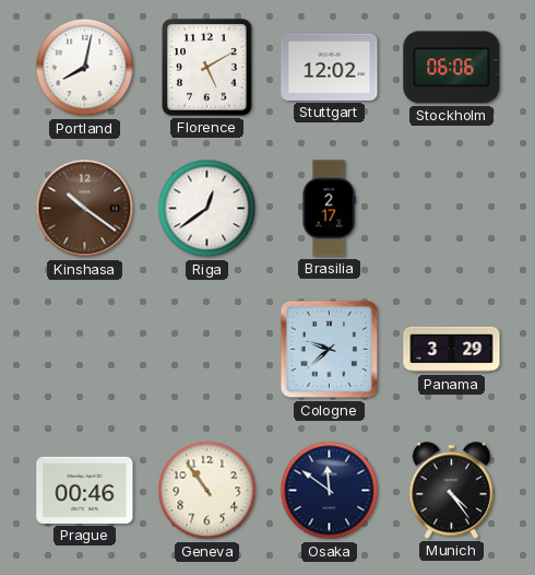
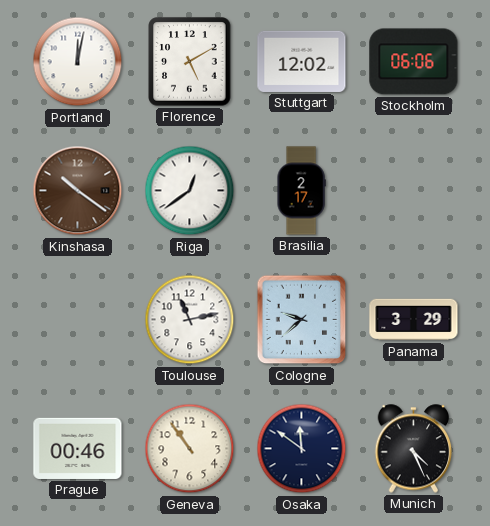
Portland: 8:02 -> 12:02 (78, 62)
Toulouse: none -> 11:13 (190, 320)
Munich: 4:24 -> 4:26 (414, 449)
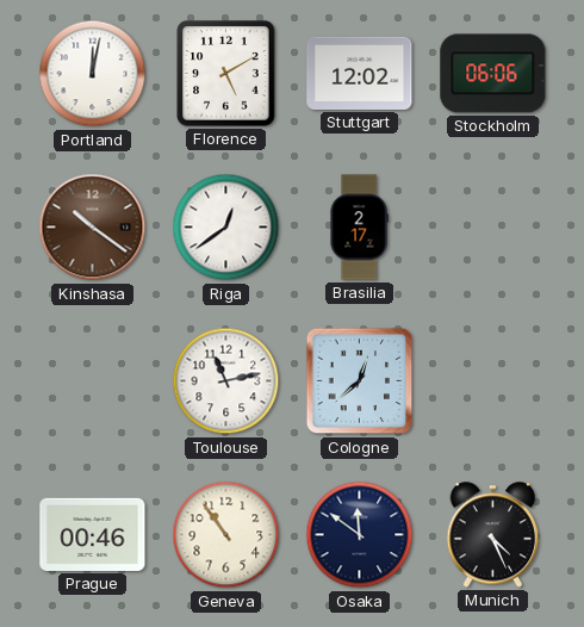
Cologne: 9:38 -> 12:38 (360, 381)
Panama: 3:29 -> none (414, 320)
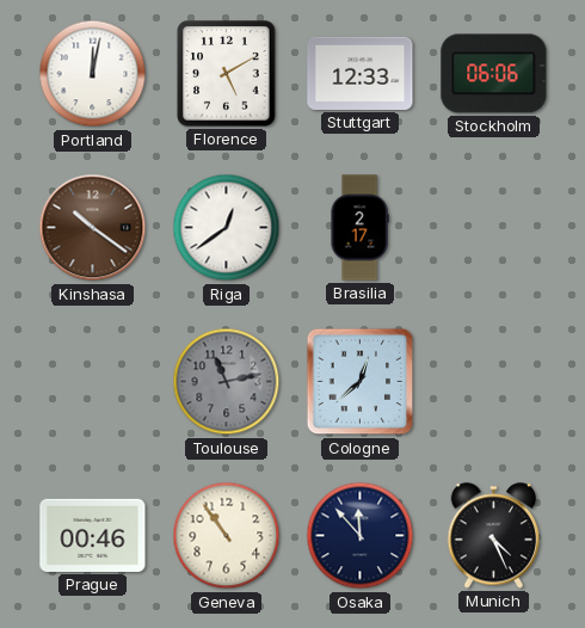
Stuttgart: 12:02 -> 12:33 (361, 73)
Toulouse dial: white -> grey (227, 382)
Osaka: 11:51 -> 11:53 (361, 536)
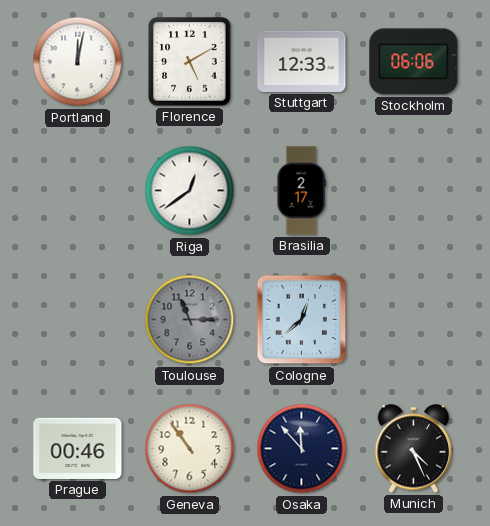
Kinshasa: 10:21 -> none (93, 228)
Toulouse: 11:13 -> 11:15 (190, 320)
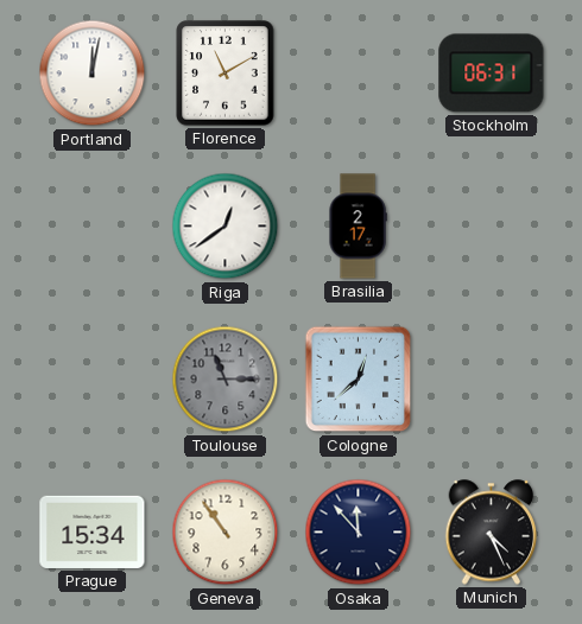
Florence: 5:10 -> 11:10 (226, 74)
Stuttgart: 12:33 -> none (302, 61)
Stockholm: 06:06 -> 06:31 (492, 74)
Prague: 00:46 -> 15:34 (93, 531)
